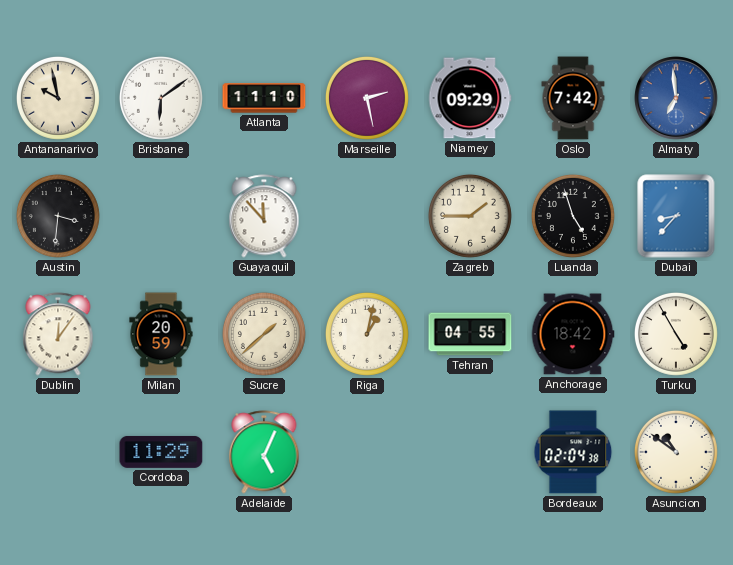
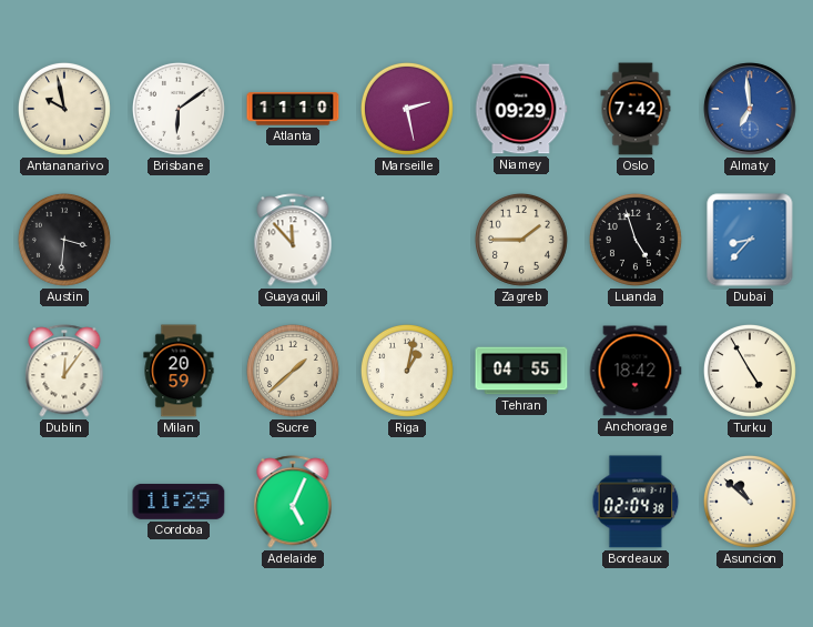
Asuncion: 10:51 -> 10:52 (750, 502)
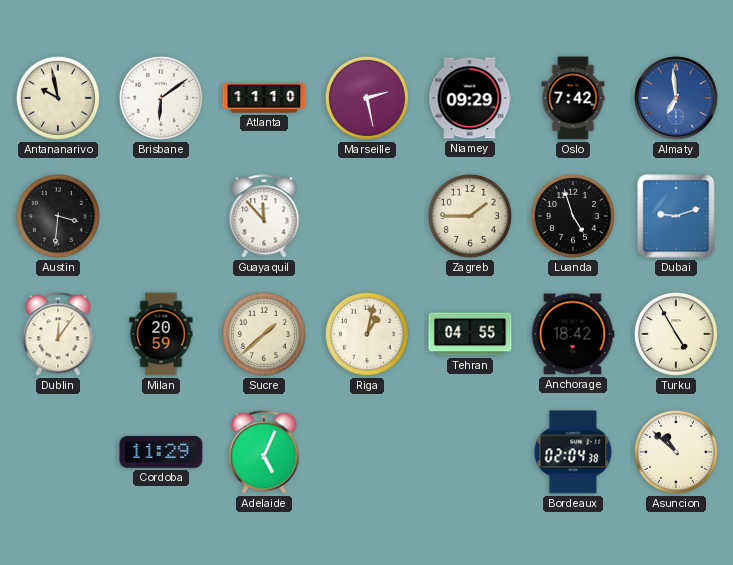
Dubai: 8:37 -> 9:12 (676, 216)
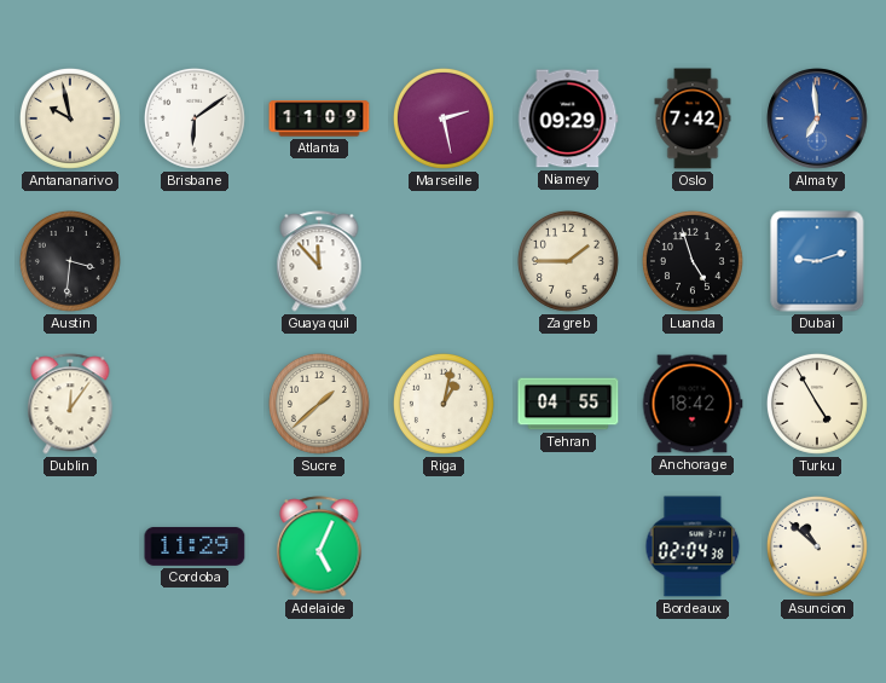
Atlanta: 11:10 -> 11:09 (319, 118)
Milan: 20:59 -> none (161, 334)
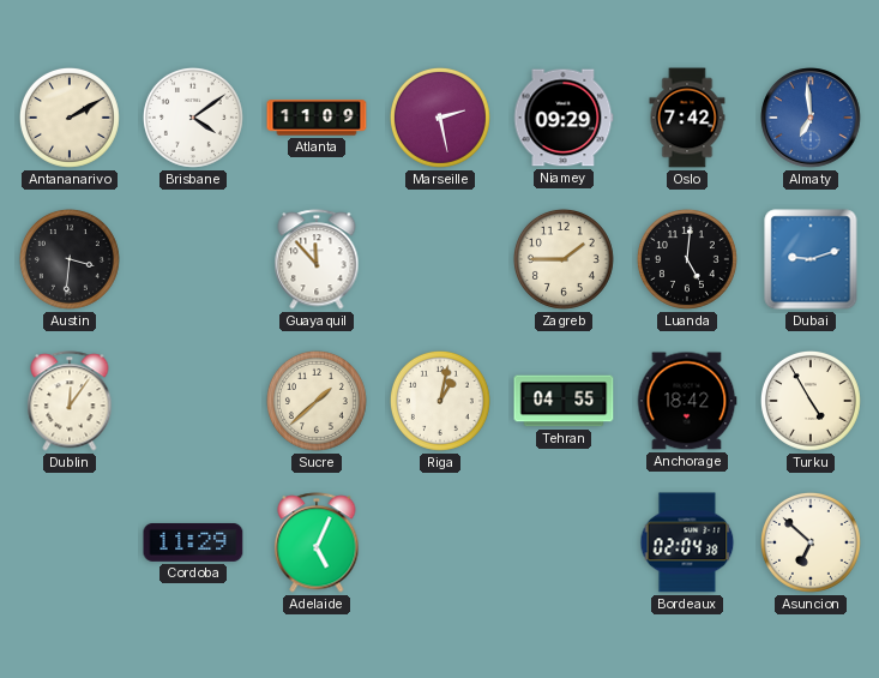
Antananarivo: 9:58 -> 2:10 (70, 118)
Brisbane: 6:09 -> 4:09 (193, 118)
Luanda: 4:57 -> 5:01 (687, 259)
Asuncion: 10:52 -> 6:52 (811, 542)
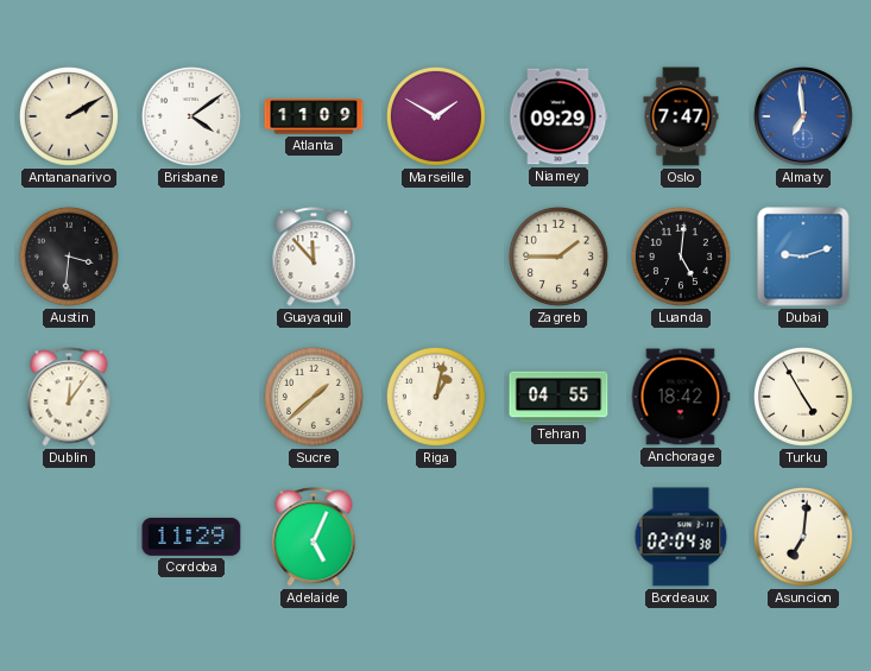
Marseille: 2:28 -> 1:50 (436, 116)
Oslo: 7:42 -> 7:47 (681, 116)
Asuncion: 6:52 -> 7:01 (803, 537)
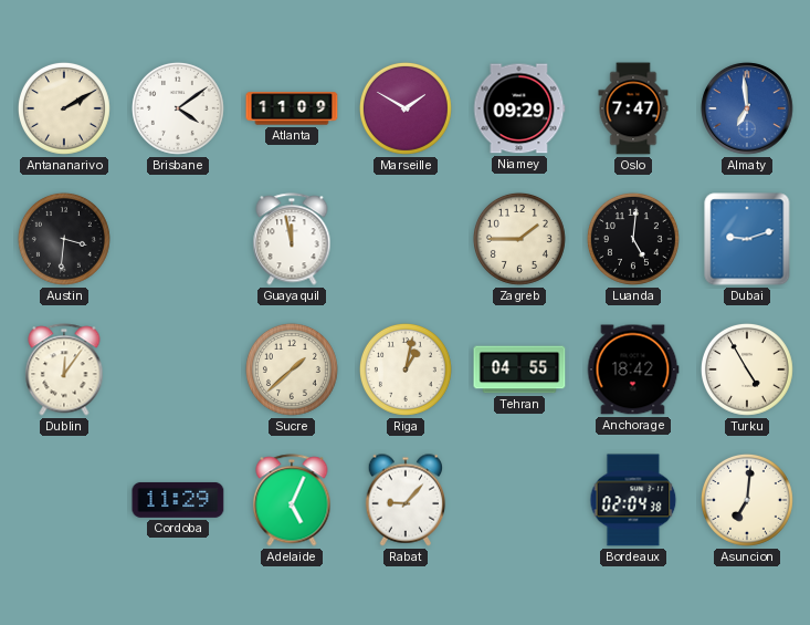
Guayaquil: 11:53 -> 11:58 (292, 239)
Rabat: none -> 9:07 (406, 500)
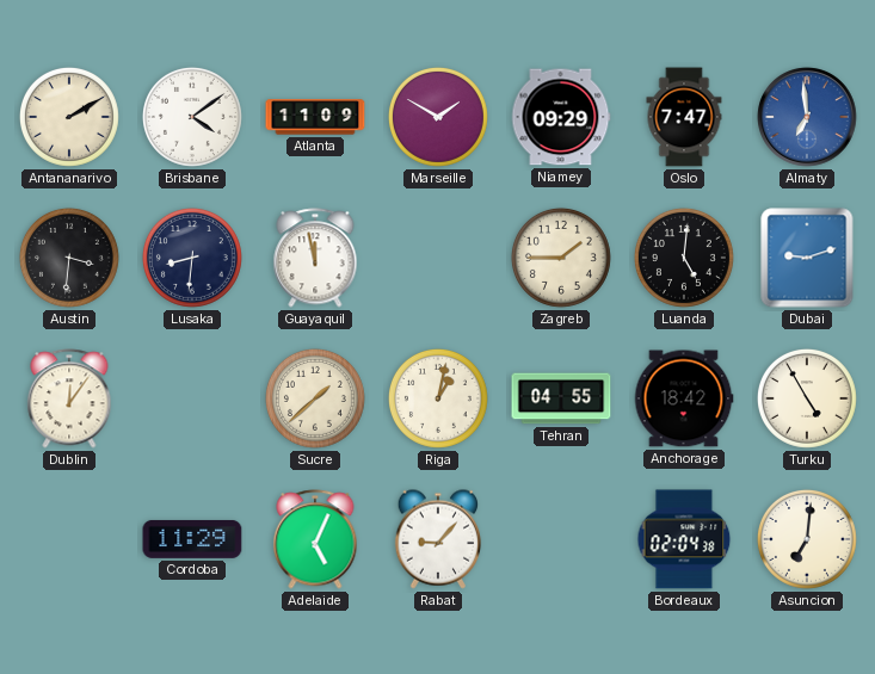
Lusaka: none -> 8:31 (192, 258)
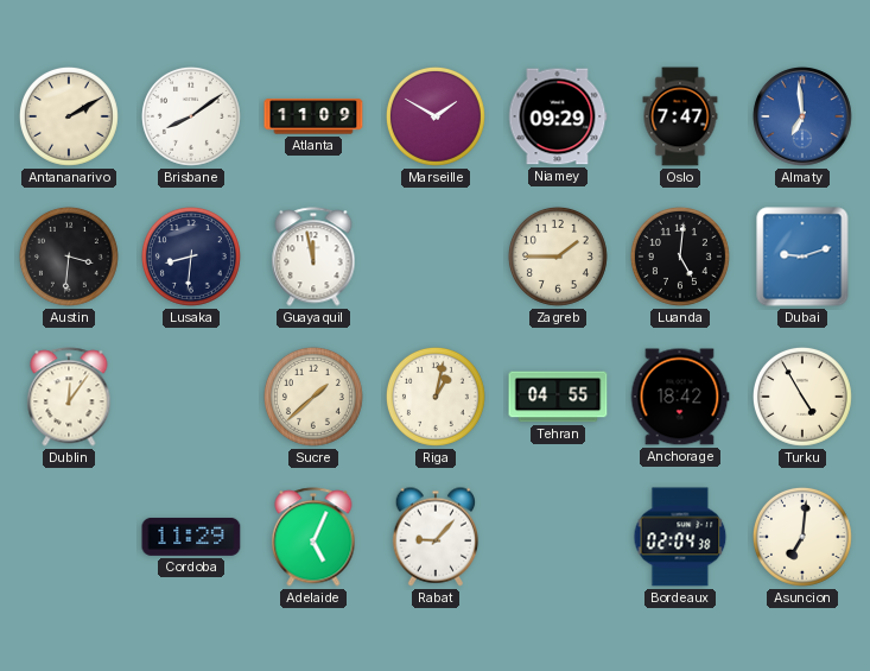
Brisbane: 4:09 -> 8:09 (191, 116)
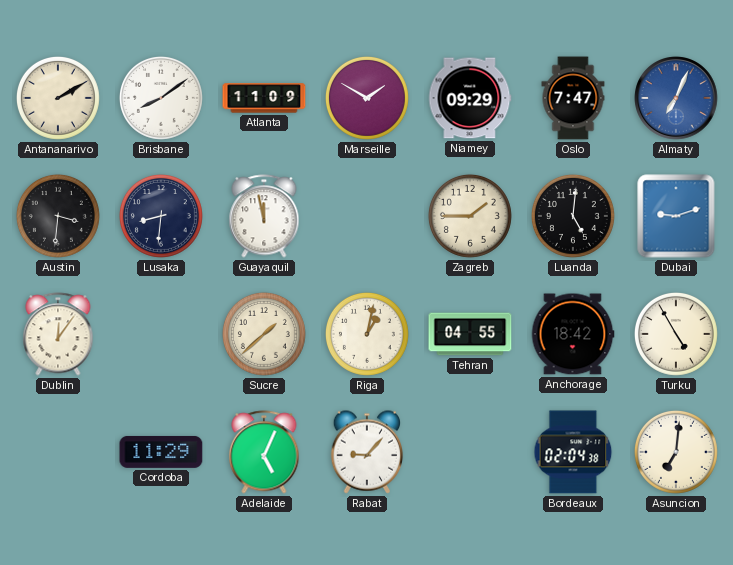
Almaty: 6:59 -> 7:04 (676, 98)
